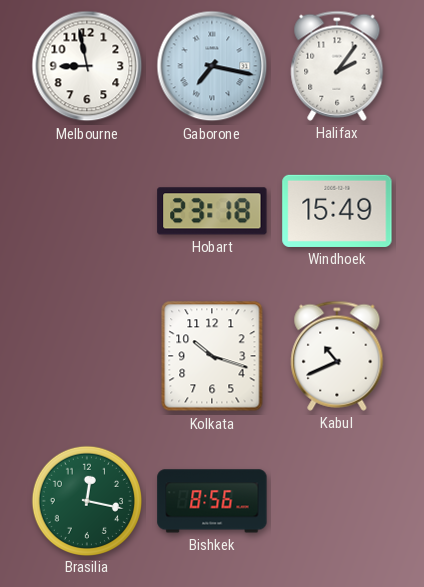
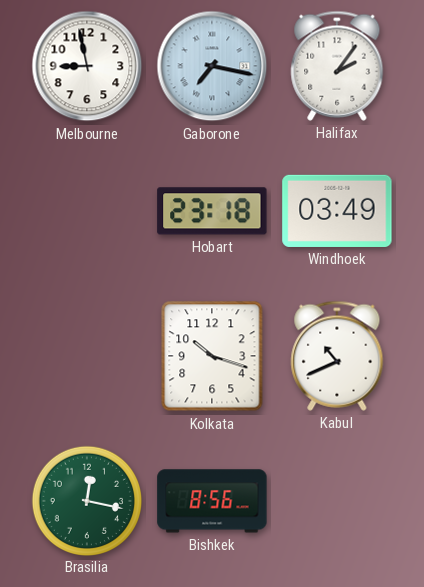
Windhoek: 15:49 -> 03:49 (337, 211)
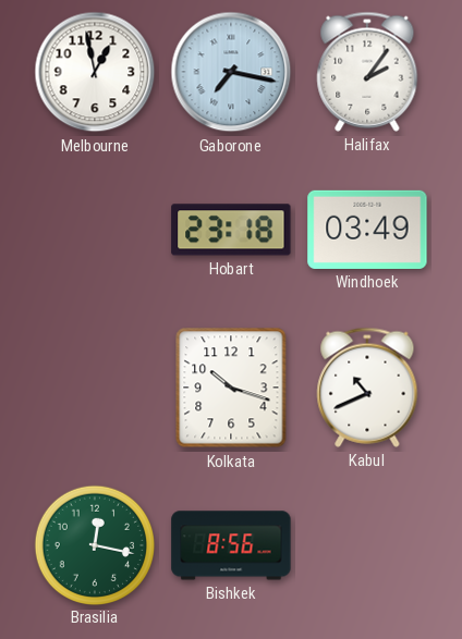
Melbourne: 8:58 -> 12:58 (95, 72)
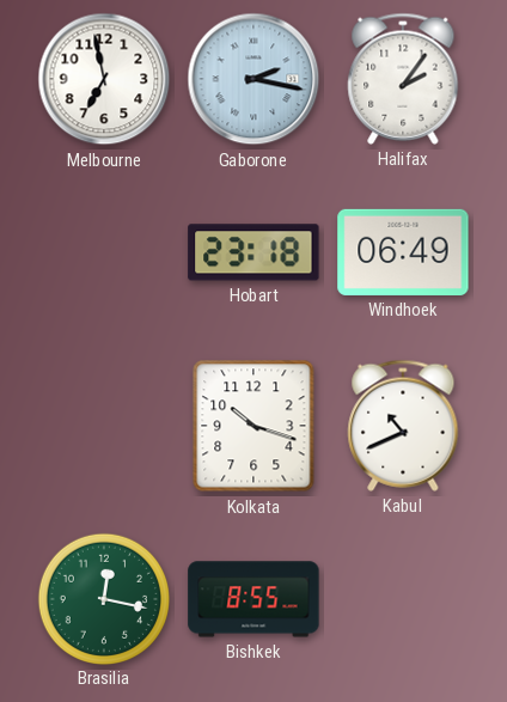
Melbourne: 12:58 -> 6:58 (104, 79)
Gaborone: 7:17 -> 2:17 (253, 79)
Windhoek: 03:49 -> 06:49 (403, 252)
Bishkek: 8:56 -> 8:55 (253, 599)
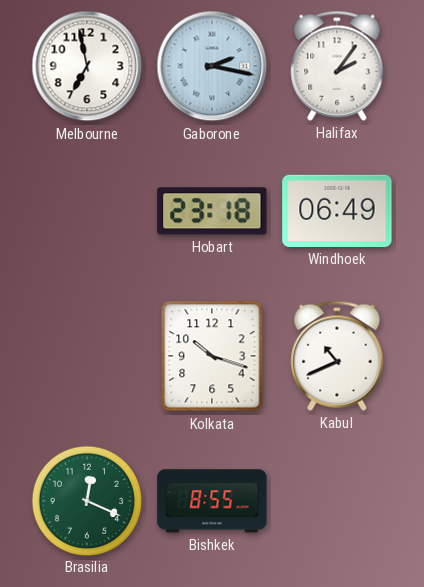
Brasilia: 12:17 -> 12:19 (86, 500)
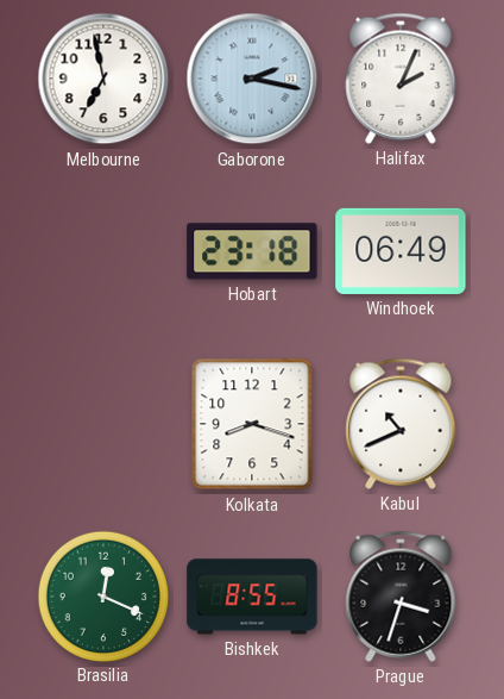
Halifax: 2:06 -> 2:04 (401, 79)
Kolkata: 10:18 -> 8:18 (252, 424)
Prague: none -> 3:33 (401, 597)
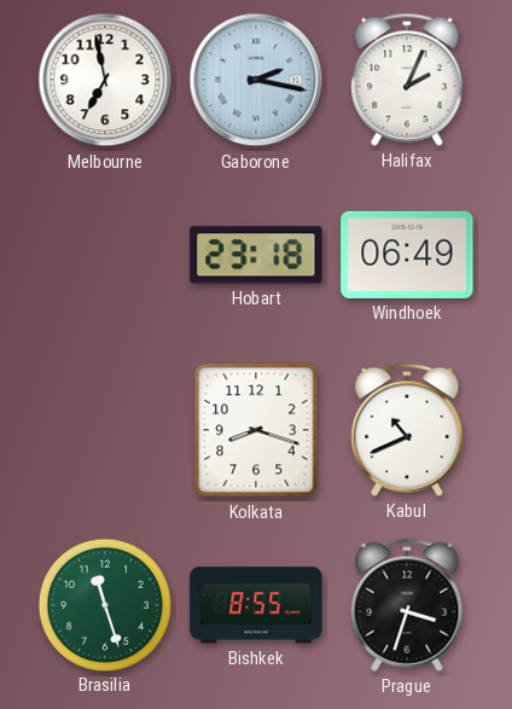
Brasilia: 12:19 -> 11:27 (104, 604)
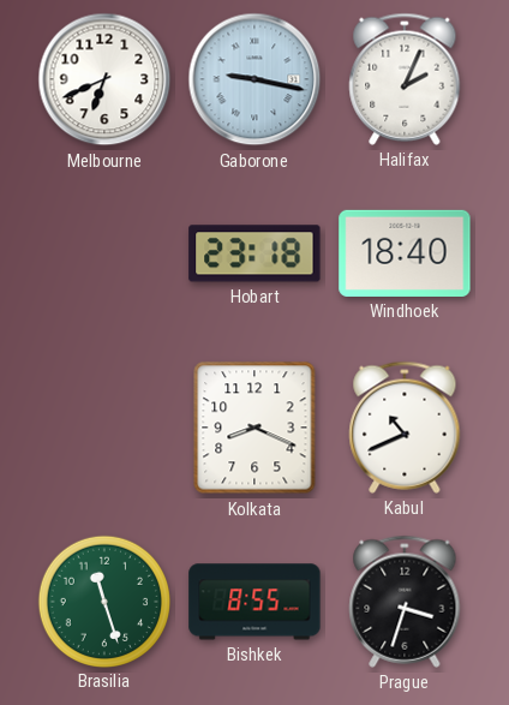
Melbourne: 6:58 -> 6:41 (104, 79)
Gaborone: 2:17 -> 9:17 (254, 79)
Windhoek: 06:49 -> 18:40 (405, 253)
Kolkata: 8:18 -> 8:19 (254, 428)
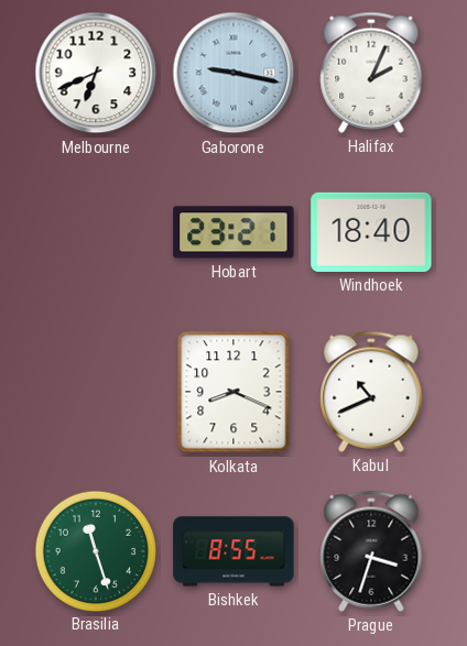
Hobart: 23:18 -> 23:21 (233, 232)
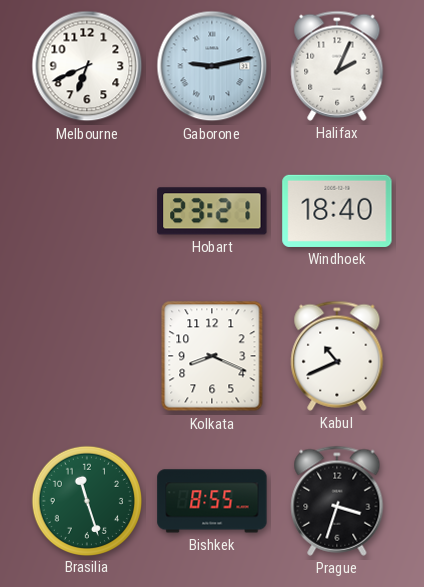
Gaborone: 9:17 -> 9:13 (212, 66)
